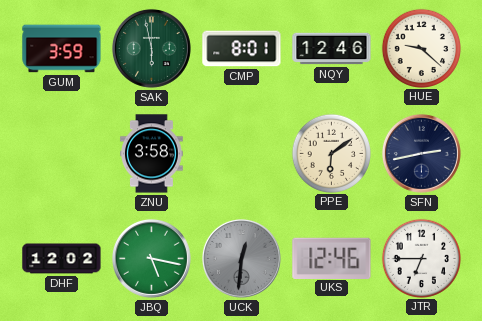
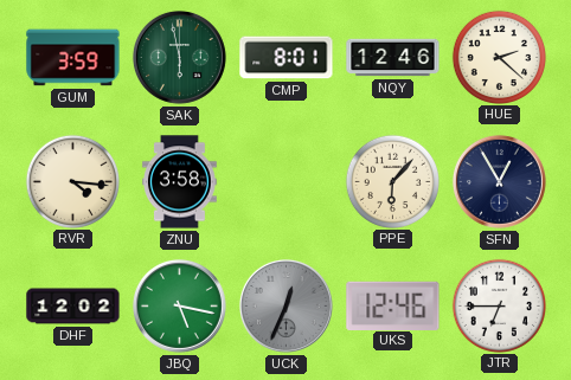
HUE: 9:22 -> 2:22 (499, 57)
RVR: none -> 4:16 (72, 181)
PPE: 6:09 -> 6:07 (392, 181)
SFN: 2:43 -> 12:55 (499, 181)
UCK: 12:31 -> 12:34 (285, 305)
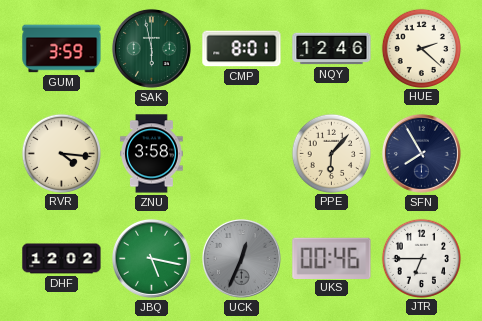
SFN: 12:55 -> 7:55 (421, 153)
UKS: 12:46 -> 00:46 (332, 258)
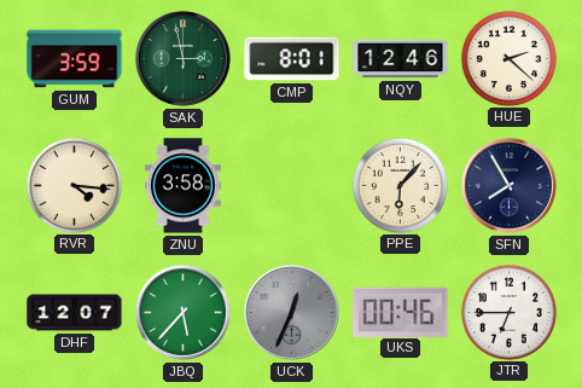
SAK: 5:58 -> 2:58 (182, 58)
DHF: 12:02 -> 12:07 (75, 313)
JBQ: 5:17 -> 5:37 (182, 312)
